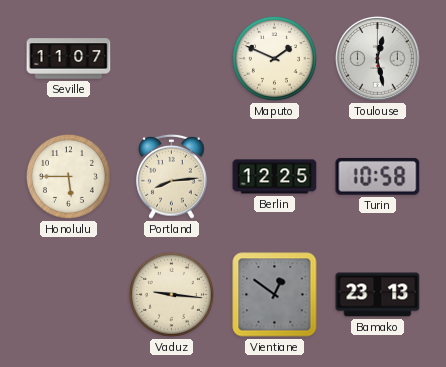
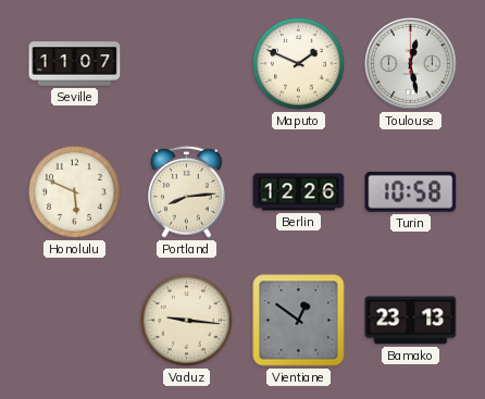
Honolulu: 5:45 -> 5:49 (74, 191)
Berlin: 12:25 -> 12:26 (299, 192)
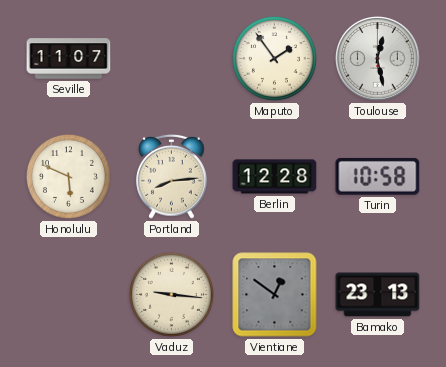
Maputo: 1:49 -> 1:54 (274, 58)
Berlin: 12:26 -> 12:28 (275, 177)
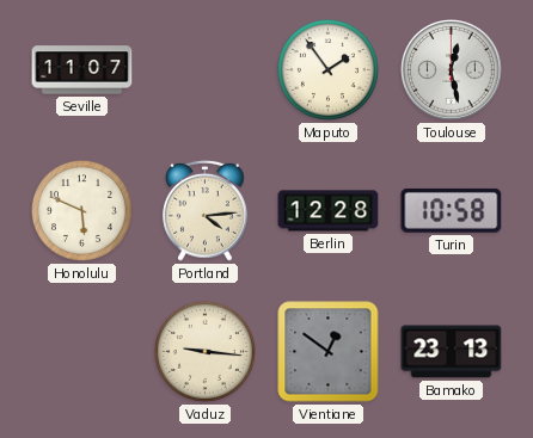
Portland: 8:14 -> 4:14 (206, 210)
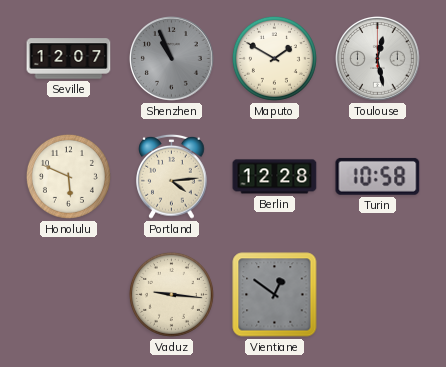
Seville: 11:07 -> 12:07 (69, 59)
Shenzhen: none -> 10:56 (172, 59)
Maputo: 1:54 -> 1:50 (274, 58)
Bamako: 23:13 -> none (452, 352)
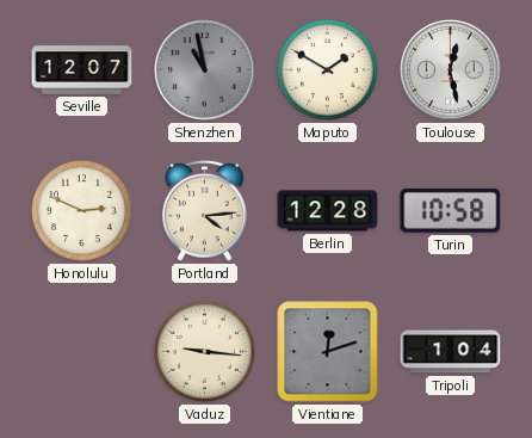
Shenzhen: 10:56 -> 10:58 (205, 70)
Honolulu: 5:49 -> 2:49 (81, 210)
Vientiane: 12:51 -> 12:12 (328, 352)
Tripoli: none -> 1:04 (451, 352)
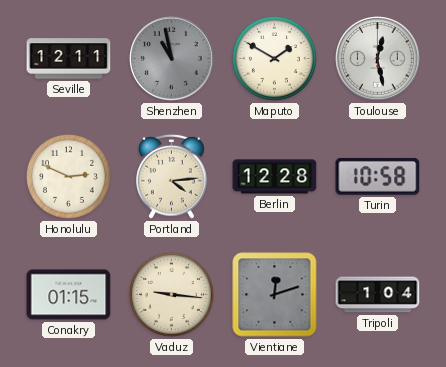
Seville: 12:07 -> 12:11 (69, 59)
Conakry: none -> 01:15 (69, 295)
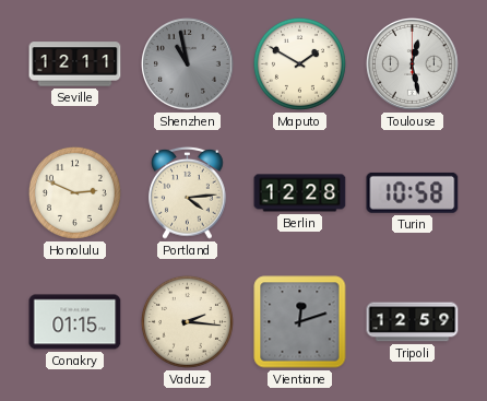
Vaduz: 9:16 -> 2:16 (187, 321)
Tripoli: 1:04 -> 12:59 (413, 322)
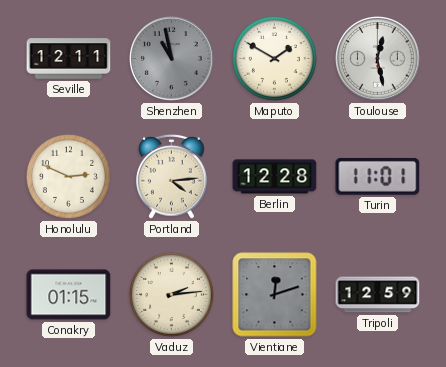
Turin: 10:58 -> 11:01 (378, 176)
Vaduz: 2:16 -> 2:14 (171, 294)
